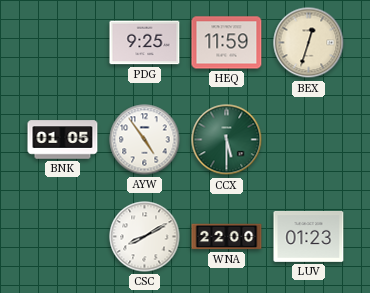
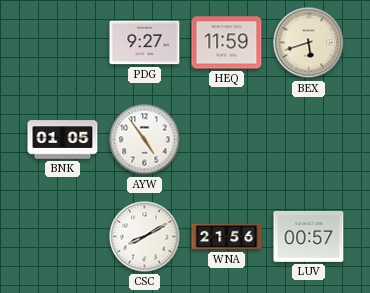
PDG: 9:25 -> 9:27 (145, 43)
BEX: 12:33 -> 5:42 (309, 43)
CCX: 5:30 -> none (227, 140)
WNA: 22:00 -> 21:56 (227, 237)
LUV: 01:23 -> 00:57 (309, 236)
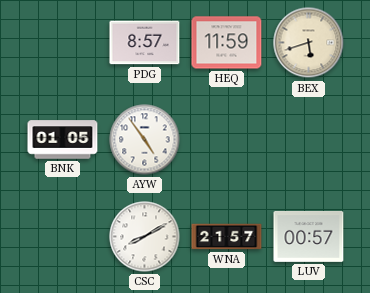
PDG: 9:27 -> 8:57 (145, 43)
WNA: 21:56 -> 21:57 (227, 237)
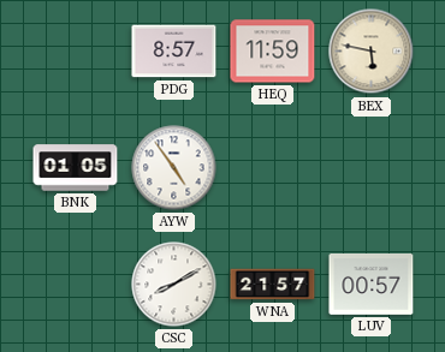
BEX: 5:42 -> 5:47 (372, 52)
